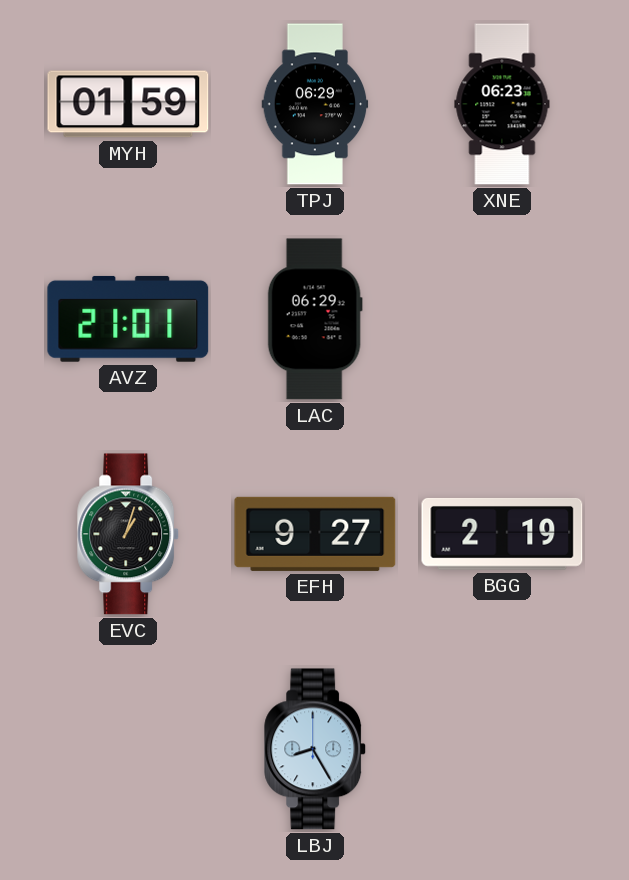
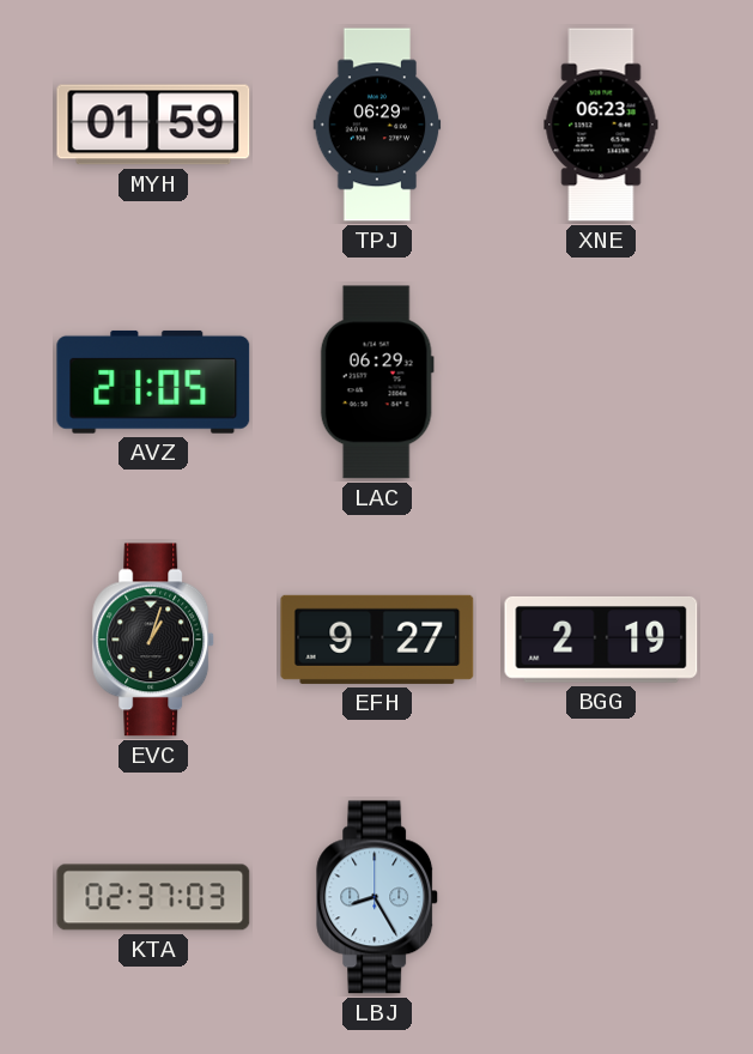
AVZ: 21:01 -> 21:05 (153, 382)
KTA: none -> 02:37 (153, 897)
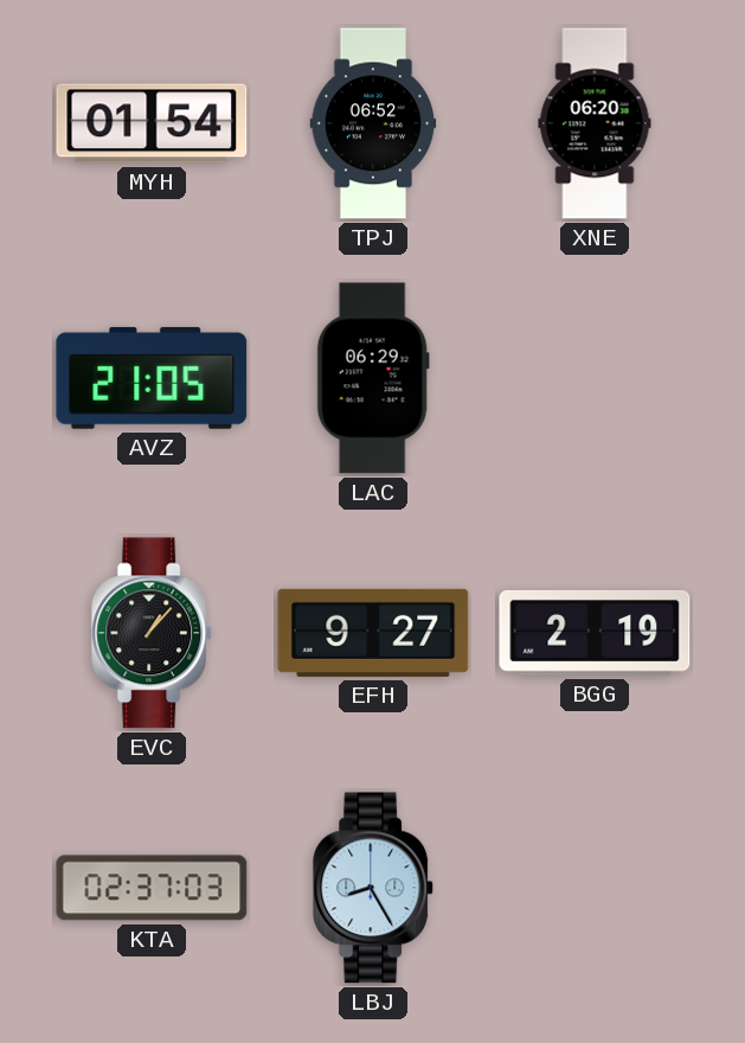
MYH: 01:59 -> 01:54 (152, 123)
TPJ: 06:29 -> 06:52 (373, 123)
XNE: 06:23 -> 06:20 (595, 123)
EVC: 1:03 -> 1:07 (153, 633)
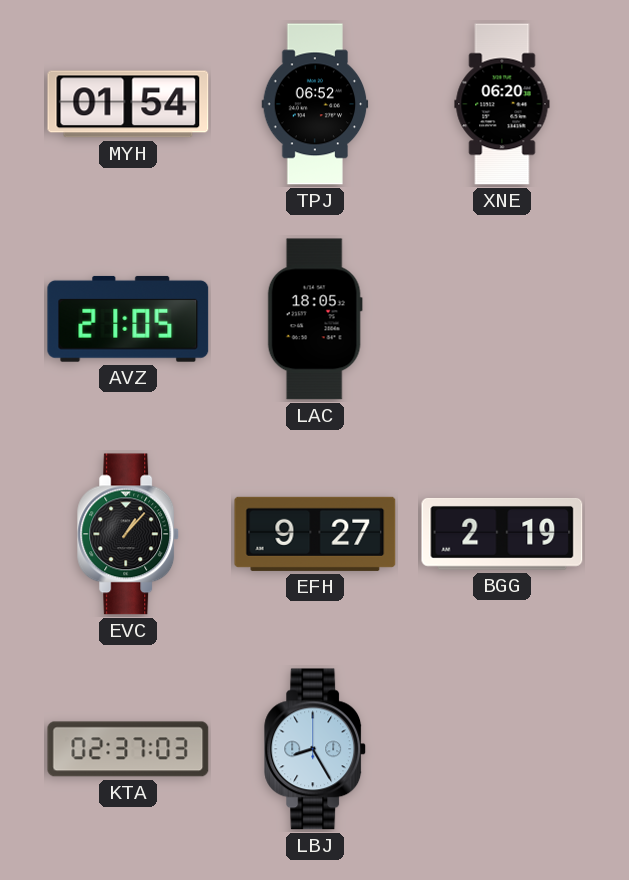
LAC: 06:29 -> 18:05 (315, 319)
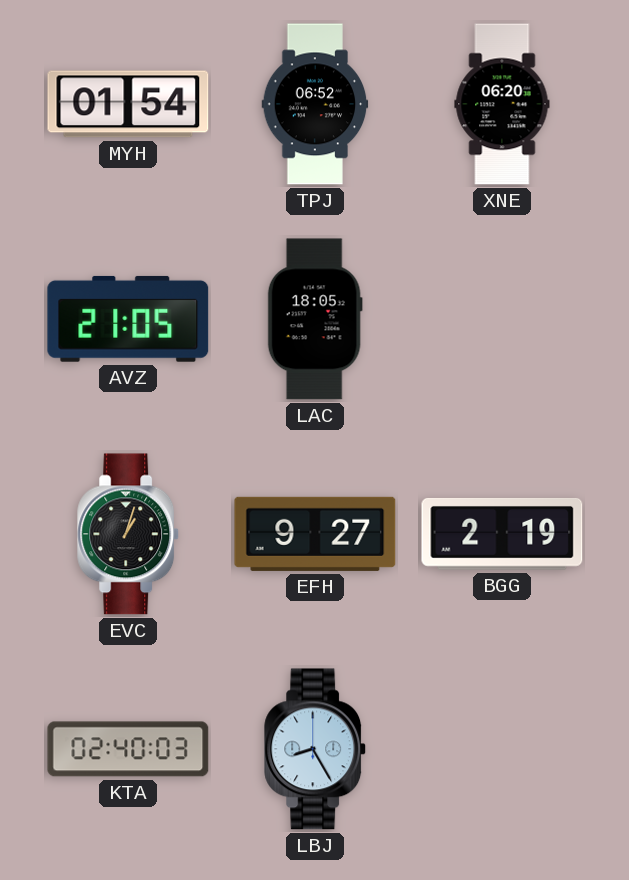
EVC: 1:07 -> 1:03 (129, 534)
KTA: 02:37 -> 02:40 (128, 749)
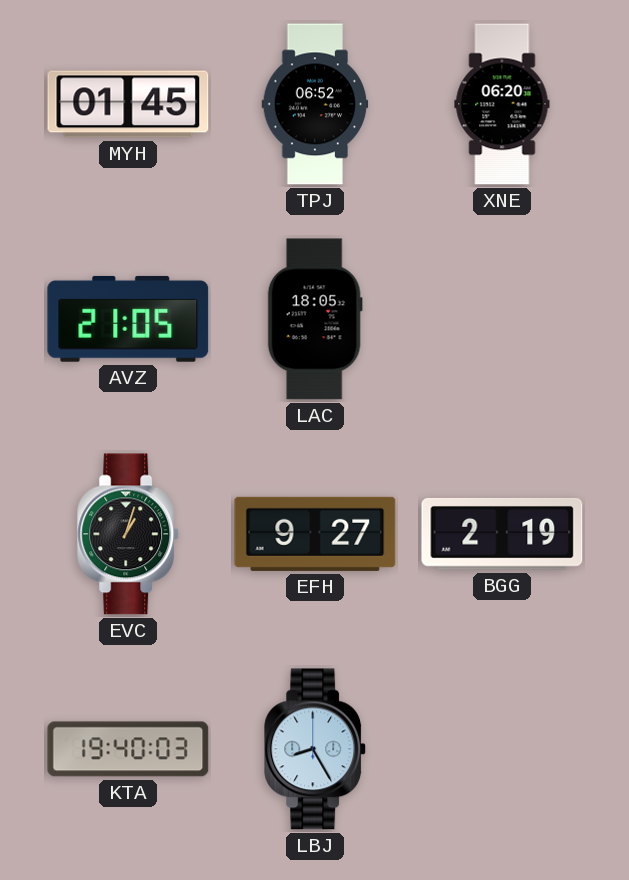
MYH: 01:54 -> 01:45 (128, 104)
KTA: 02:40 -> 19:40 (128, 749)
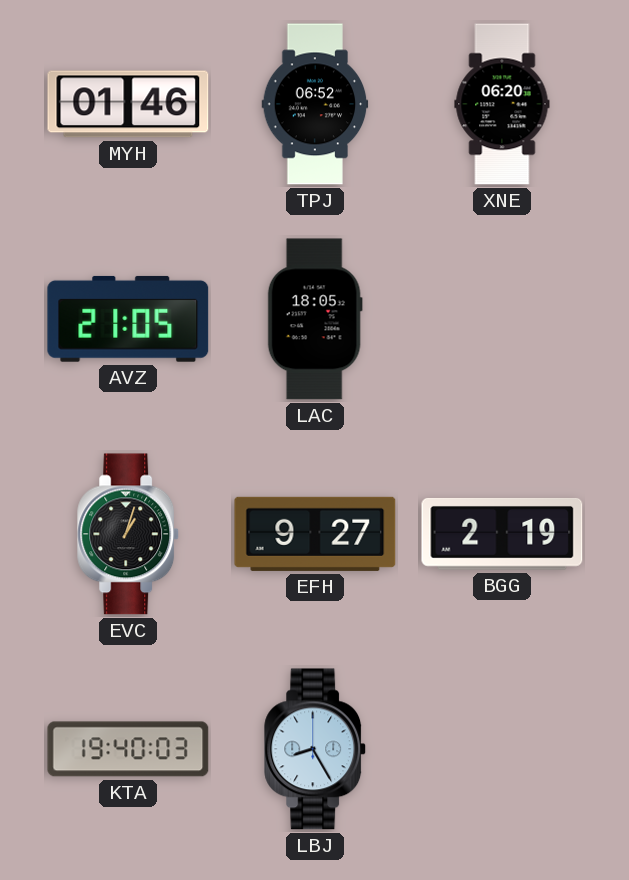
MYH: 01:45 -> 01:46 (128, 104)
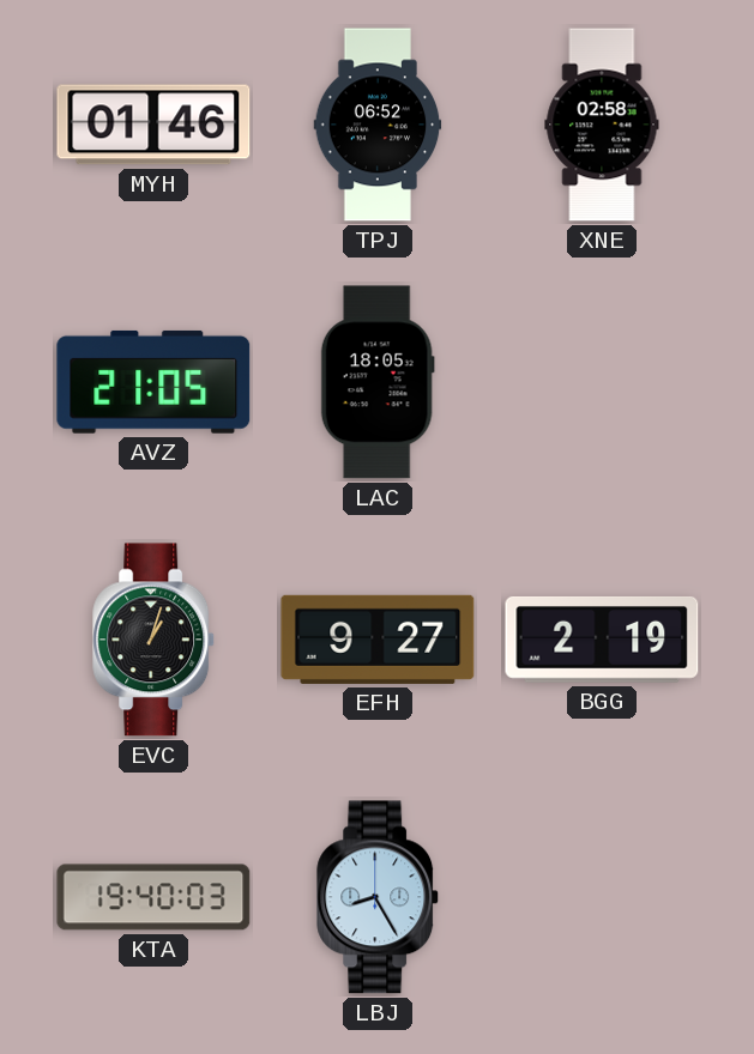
XNE: 06:20 -> 02:58 (602, 125)
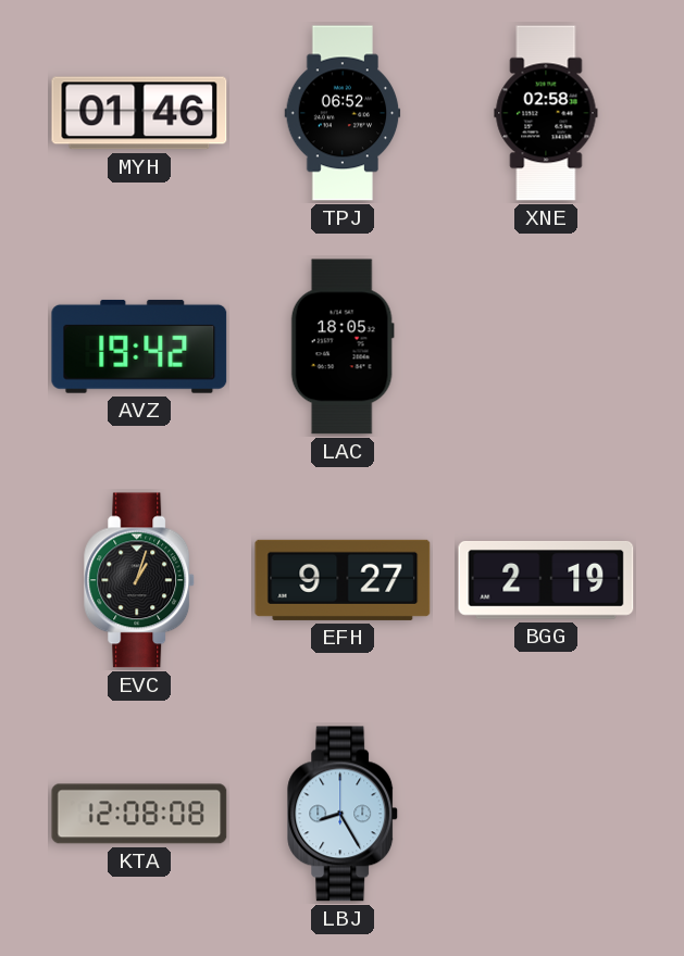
AVZ: 21:05 -> 19:42 (139, 347)
KTA: 19:40 -> 12:08 (139, 814)
